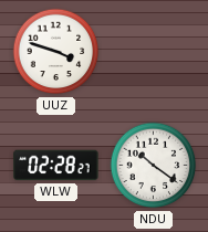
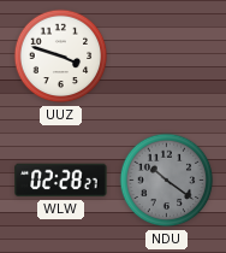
NDU dial: white -> grey (167, 181)
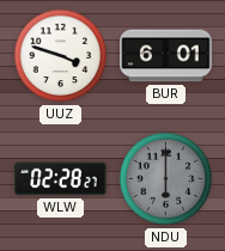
BUR: none -> 6:01 (166, 56)
NDU: 10:21 -> 6:00 (166, 179)
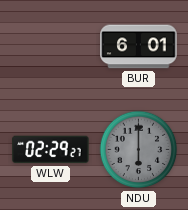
UUZ: 3:48 -> none (61, 56)
WLW: 02:28 -> 02:29 (51, 150)
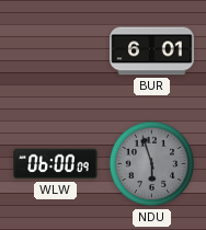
WLW: 02:29 -> 06:00 (56, 164)
NDU: 6:00 -> 5:57 (152, 164)
